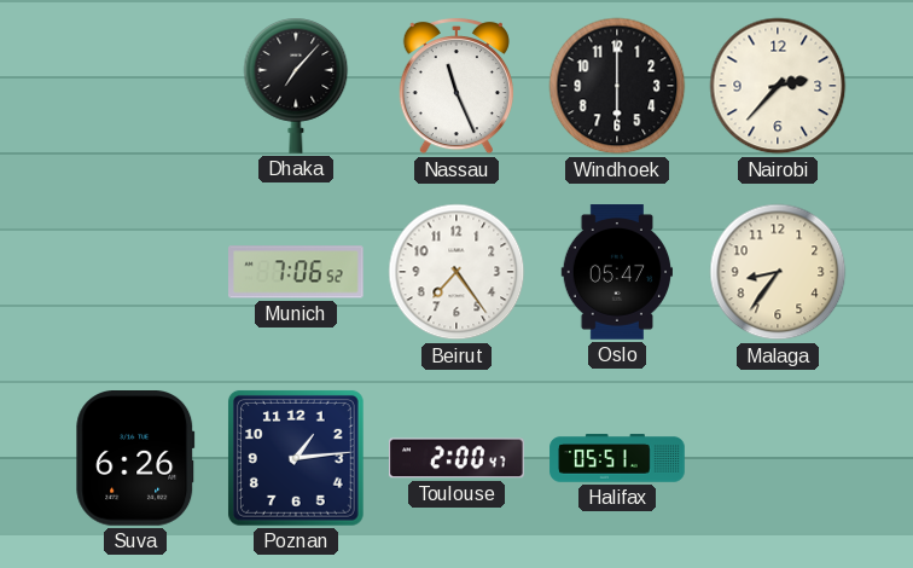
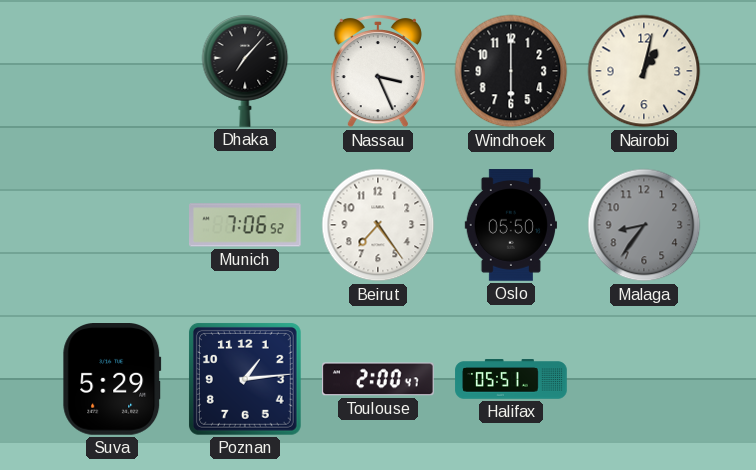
Nassau: 11:26 -> 3:26 (378, 71)
Nairobi: 2:37 -> 1:02 (644, 71)
Oslo: 05:47 -> 05:50 (510, 225)
Malaga dial: cream -> grey (644, 225)
Suva: 6:26 -> 5:29 (112, 380)
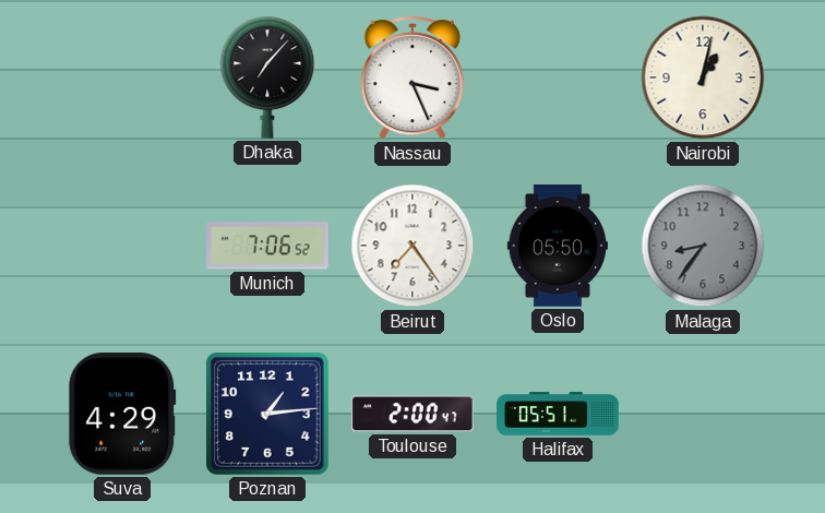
Windhoek: 6:00 -> none (511, 71)
Suva: 5:29 -> 4:29 (122, 415)
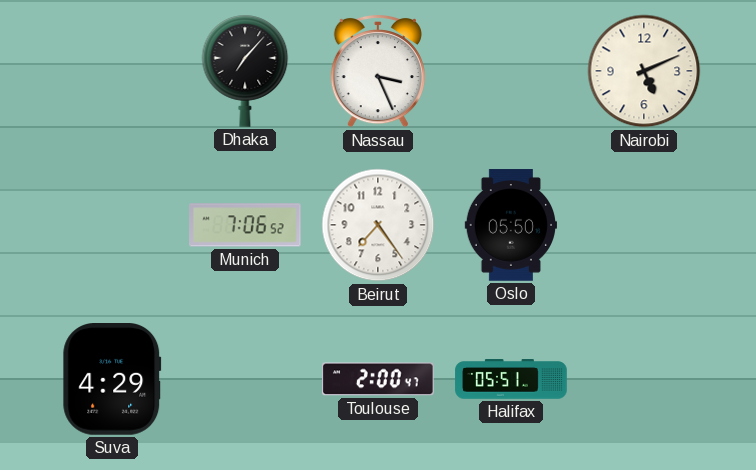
Nairobi: 1:02 -> 5:11 (644, 71)
Malaga: 8:36 -> none (703, 246)
Poznan: 1:14 -> none (267, 414)
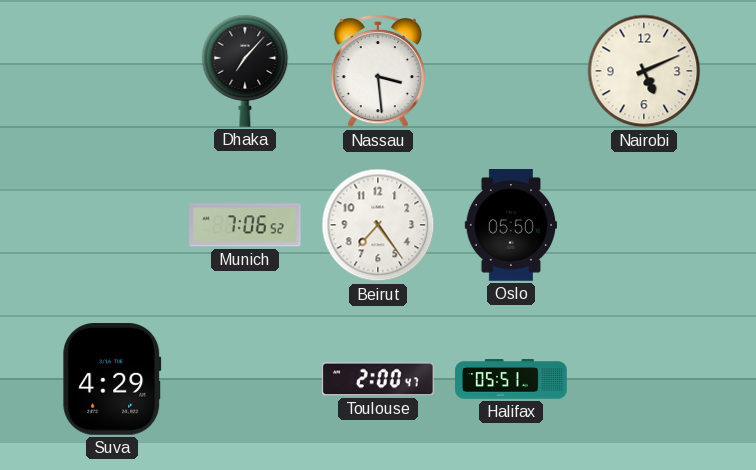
Nassau: 3:26 -> 3:29 (378, 71)
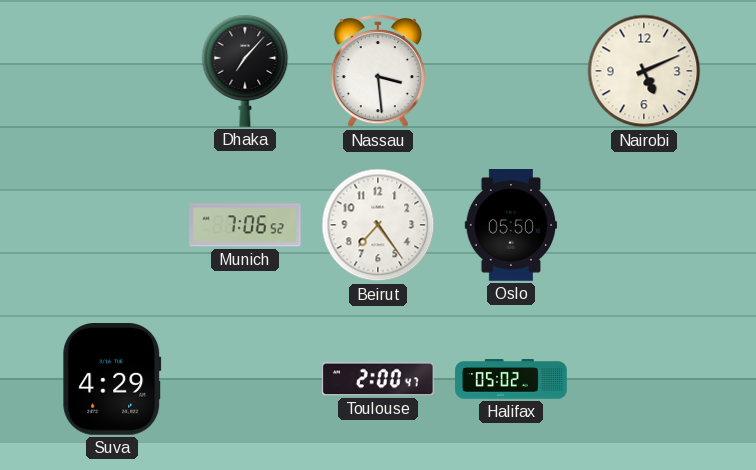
Halifax: 05:51 -> 05:02 (511, 379)
